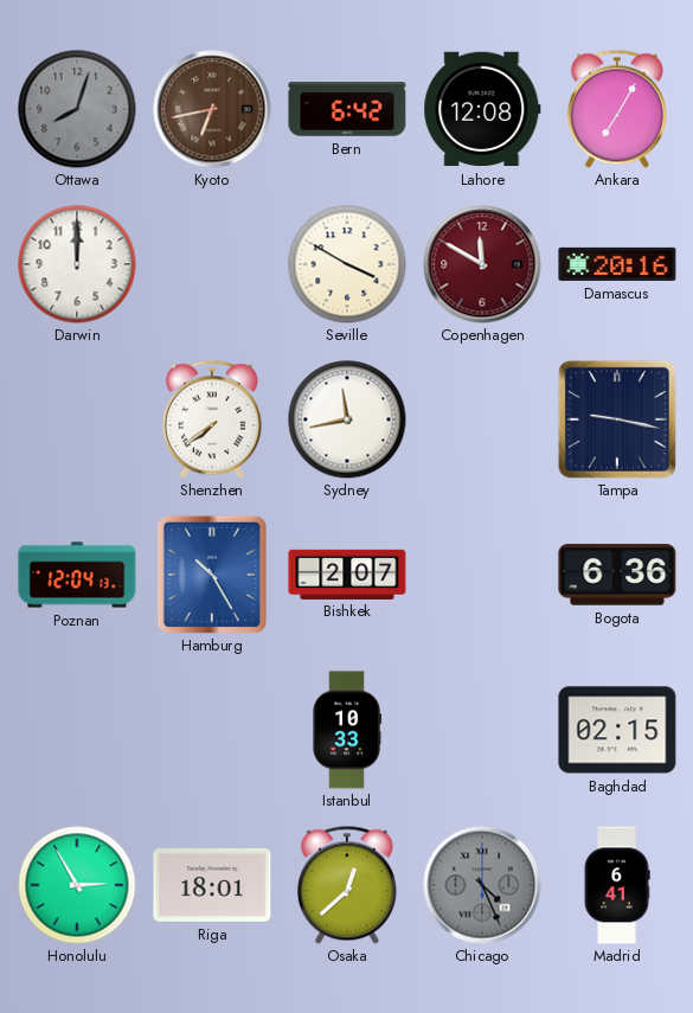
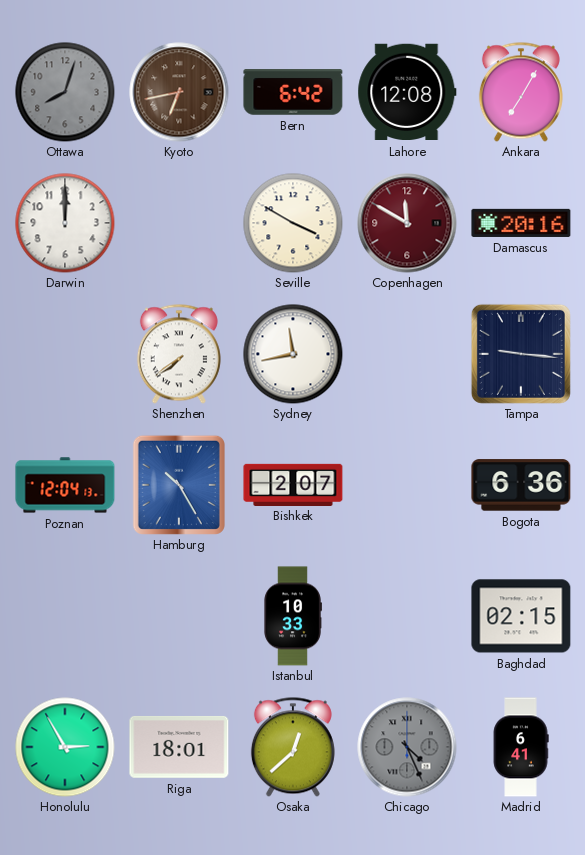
Tampa: 9:17 -> 9:16 (521, 354)
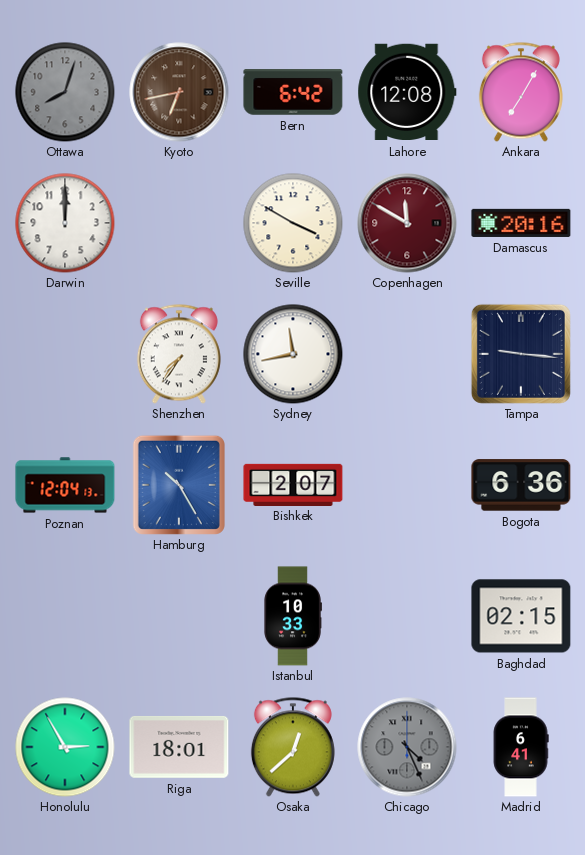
Shenzhen: 7:39 -> 7:36 (179, 354)
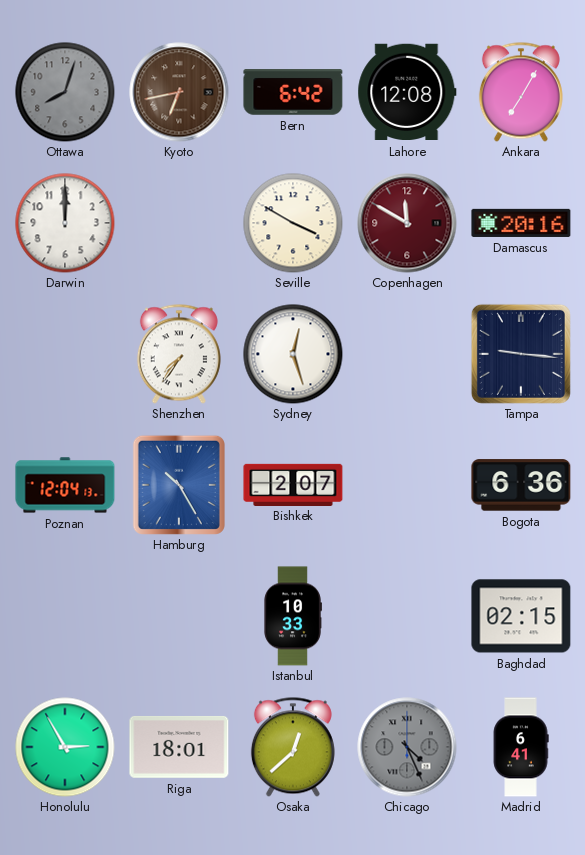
Sydney: 11:43 -> 12:27 (293, 354)
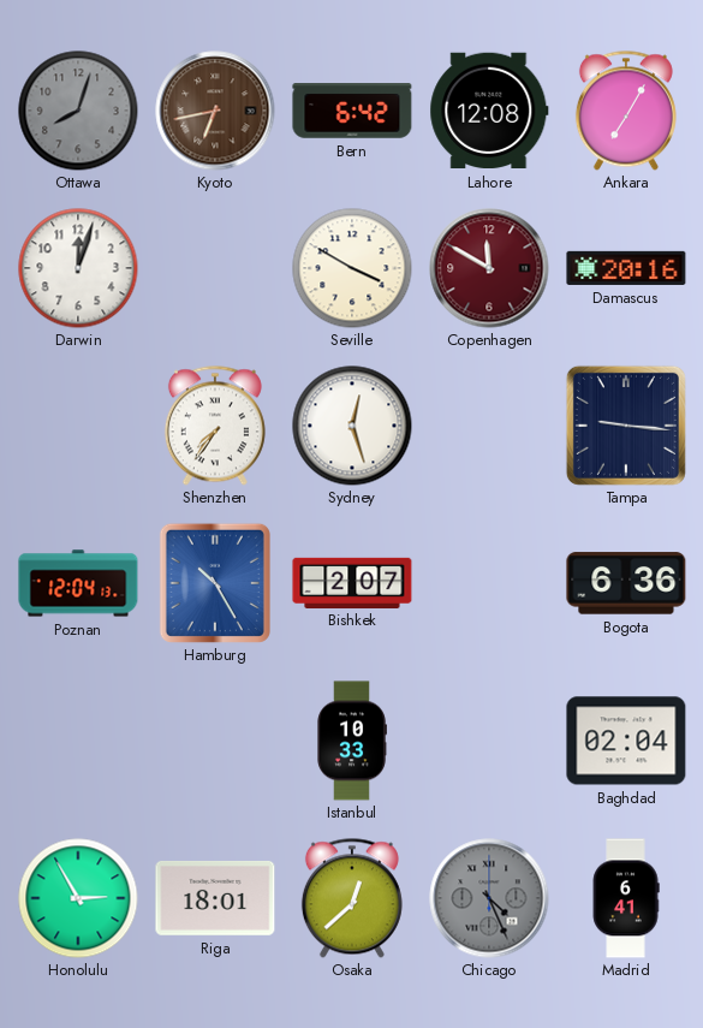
Darwin: 12:00 -> 12:03 (78, 268)
Baghdad: 02:15 -> 02:04 (626, 741)
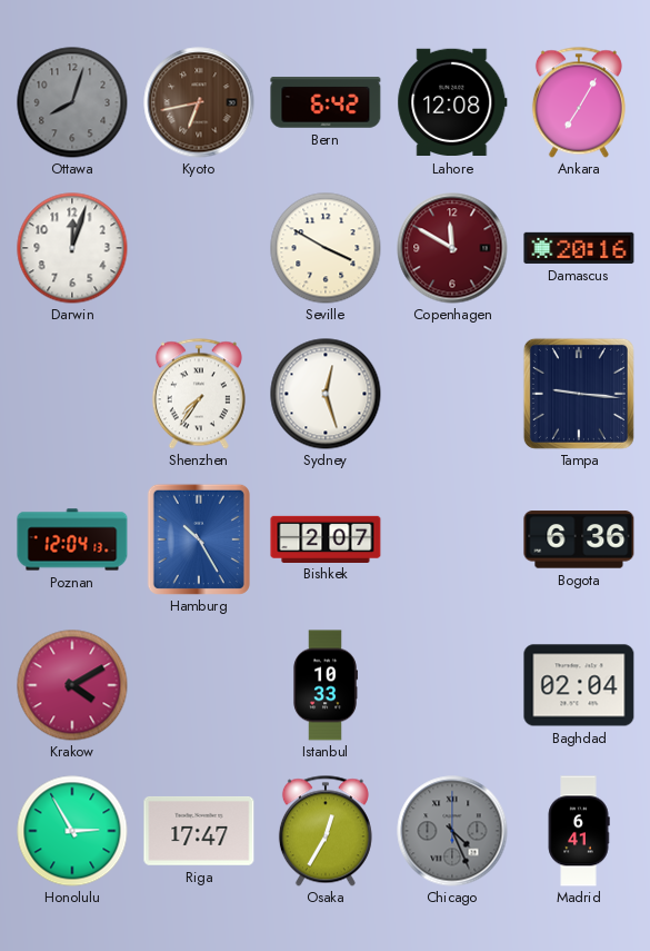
Krakow: none -> 4:10 (72, 685)
Riga: 18:01 -> 17:47 (199, 831)
Osaka: 12:38 -> 12:35 (326, 831)
